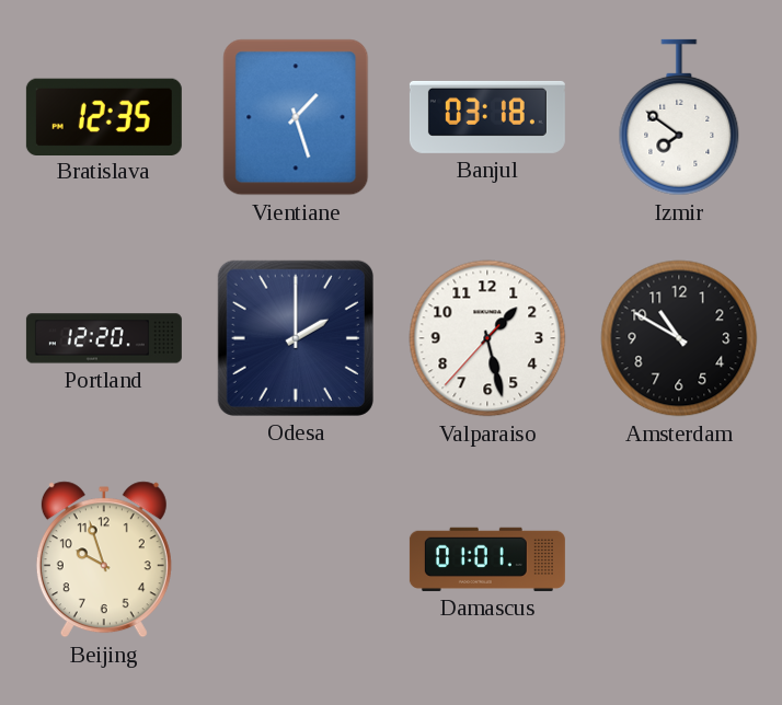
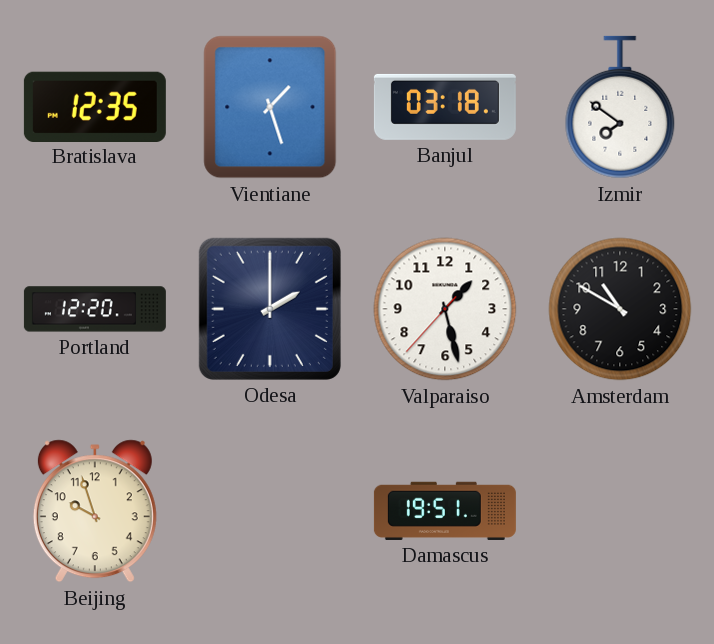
Damascus: 01:01 -> 19:51 (445, 511)
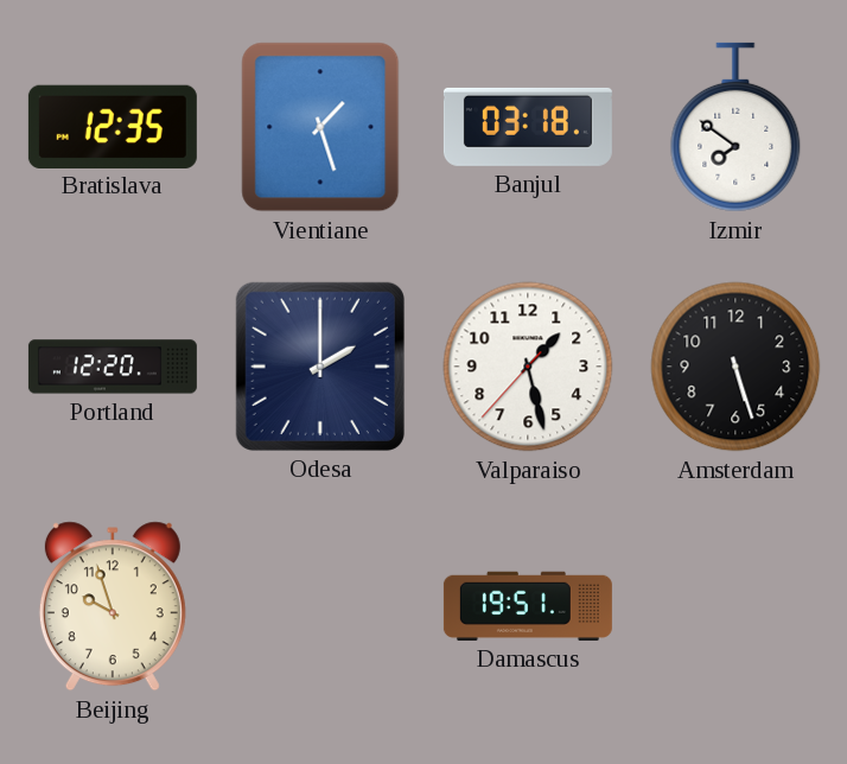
Amsterdam: 10:50 -> 5:27 (735, 367)
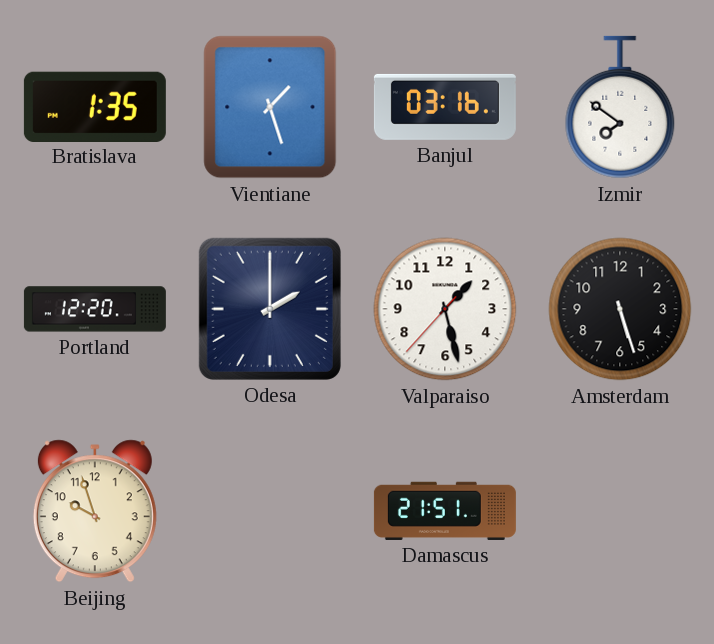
Bratislava: 12:35 -> 1:35 (95, 106)
Banjul: 03:18 -> 03:16 (445, 107)
Damascus: 19:51 -> 21:51 (445, 511)
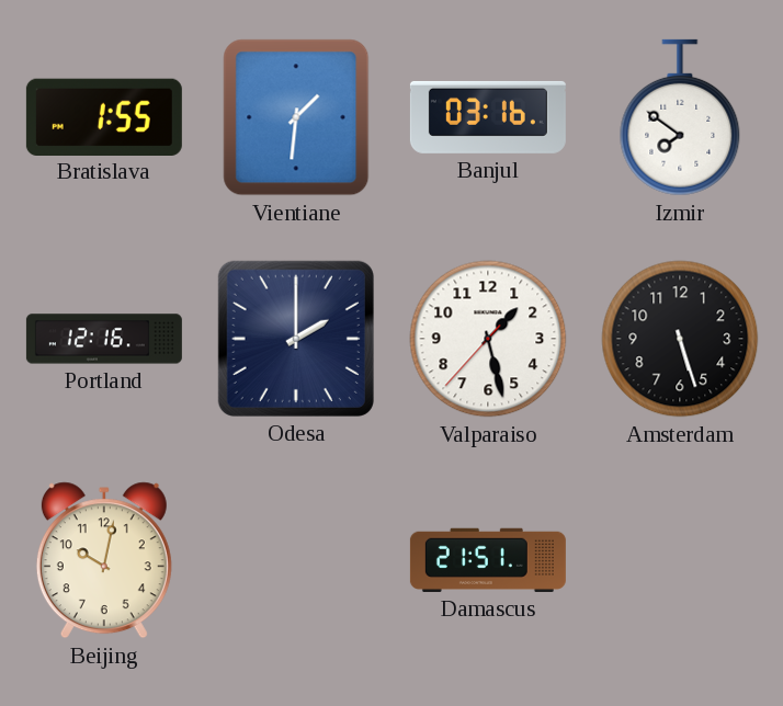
Bratislava: 1:35 -> 1:55 (104, 116)
Vientiane: 1:27 -> 1:31 (296, 117)
Portland: 12:20 -> 12:16 (104, 339)
Beijing: 9:57 -> 10:02 (104, 560)
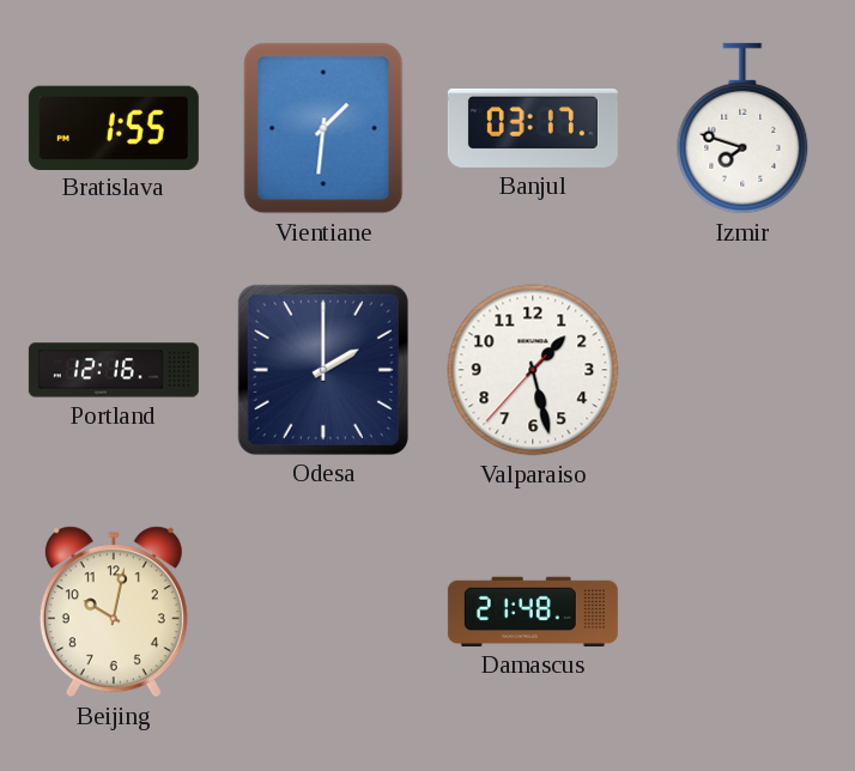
Banjul: 03:16 -> 03:17 (533, 128)
Izmir: 7:51 -> 7:48 (742, 128)
Amsterdam: 5:27 -> none (680, 339)
Damascus: 21:51 -> 21:48 (533, 612)
